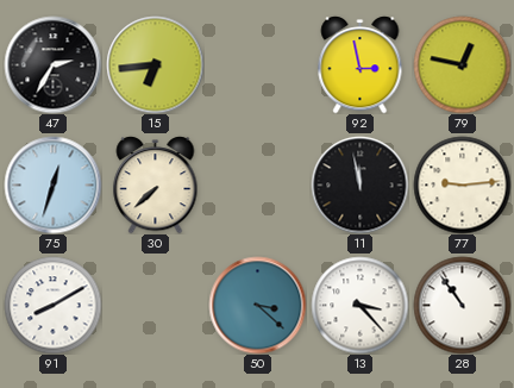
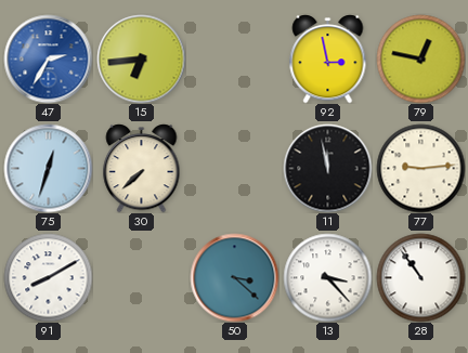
47 dial: black -> blue (48, 58)
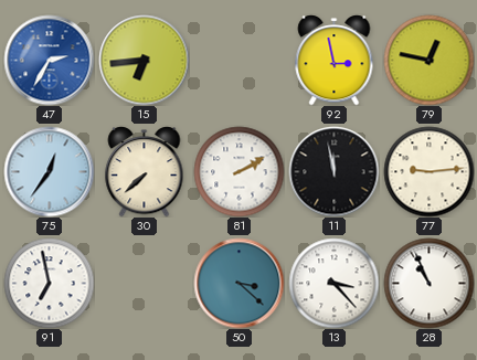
75: 12:33 -> 12:36 (49, 171)
81: none -> 2:10 (239, 171)
91: 8:10 -> 6:58 (49, 283)
28: 10:54 -> 10:56 (428, 283)
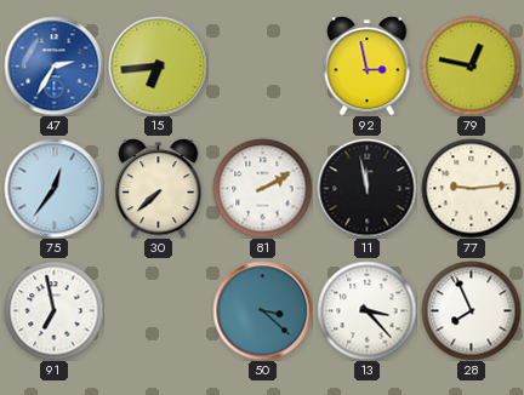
28: 10:56 -> 7:56 (471, 310)
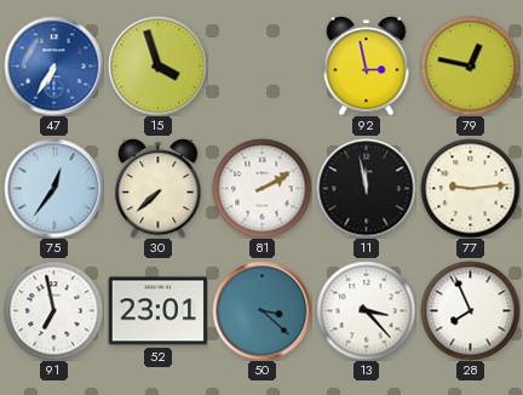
47: 2:35 -> 6:35 (53, 65)
15: 6:44 -> 3:57 (157, 65)
52: none -> 23:01 (157, 311)
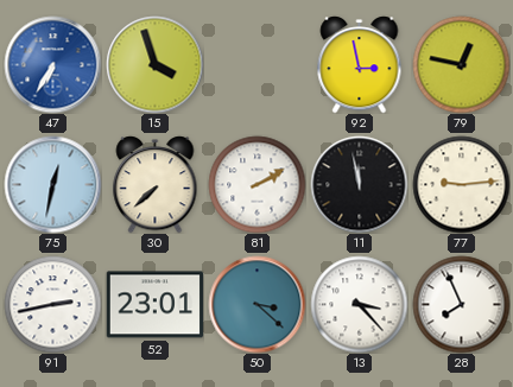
75: 12:36 -> 12:32 (52, 184)
91: 6:58 -> 2:43 (52, 304)
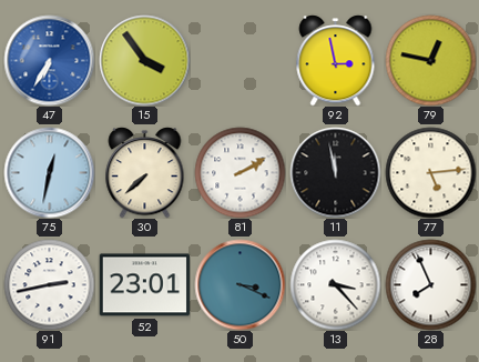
15: 3:57 -> 3:54 (144, 60)
77: 9:14 -> 5:14 (430, 172)
50: 3:22 -> 3:19 (239, 284)
